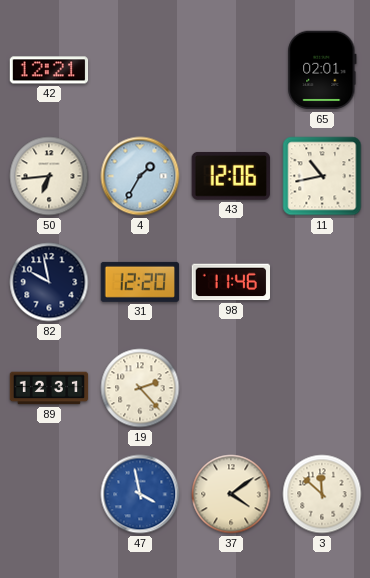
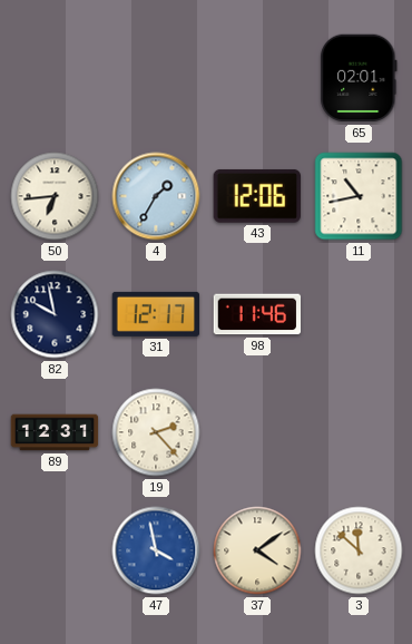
42: 12:21 -> none (49, 70)
31: 12:20 -> 12:17 (156, 314)
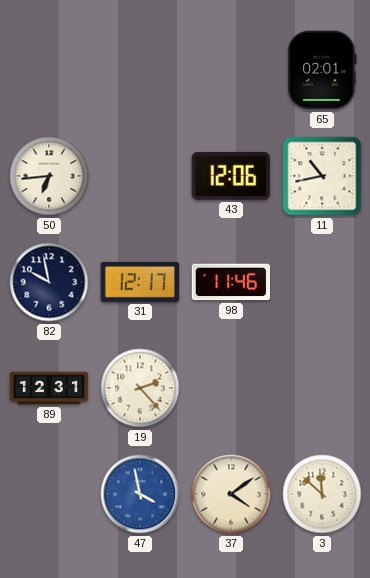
4: 1:35 -> none (156, 196)
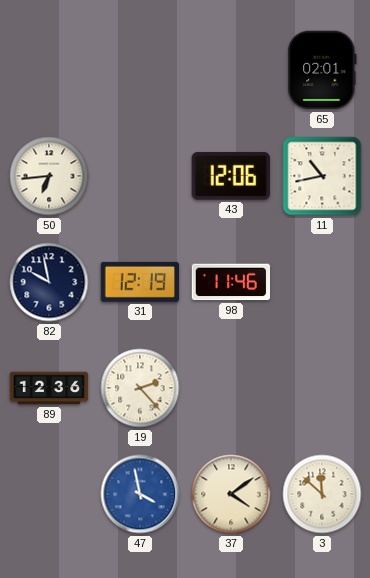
31: 12:17 -> 12:19 (140, 282)
89: 12:31 -> 12:36 (49, 388)
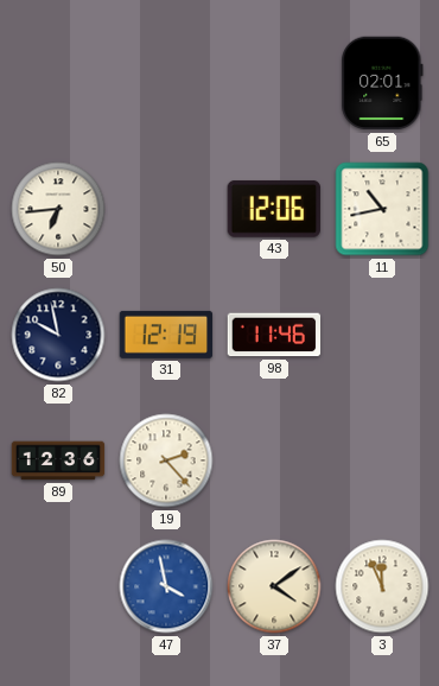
3: 11:52 -> 11:56 (382, 586)
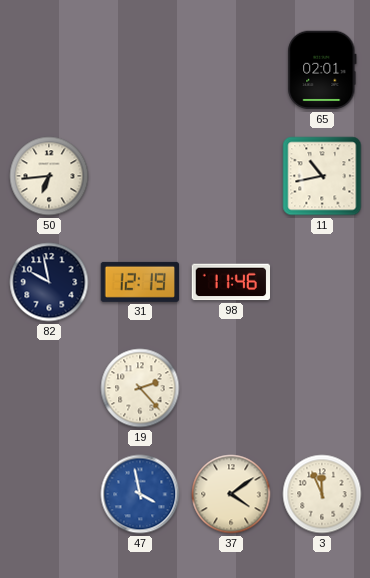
43: 12:06 -> none (274, 209)
89: 12:36 -> none (58, 460)
